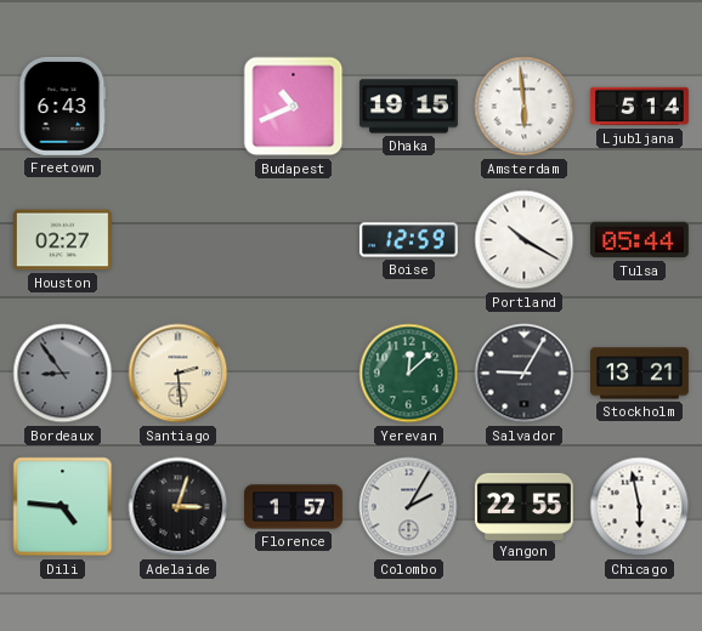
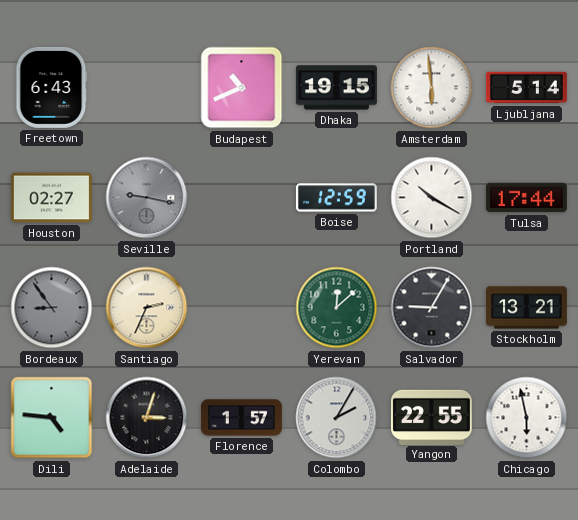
Seville: none -> 9:17 (147, 198)
Tulsa: 05:44 -> 17:44 (526, 198)
Santiago: 2:29 -> 2:34 (147, 308)
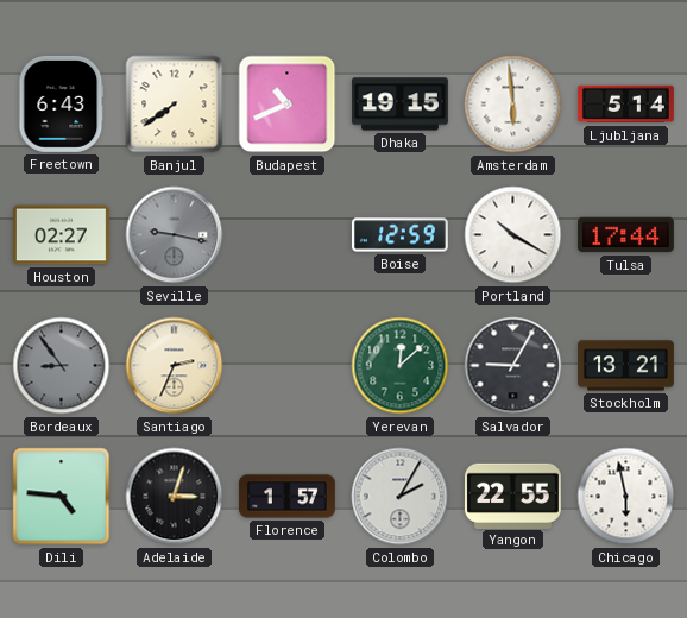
Banjul: none -> 7:39 (175, 105)
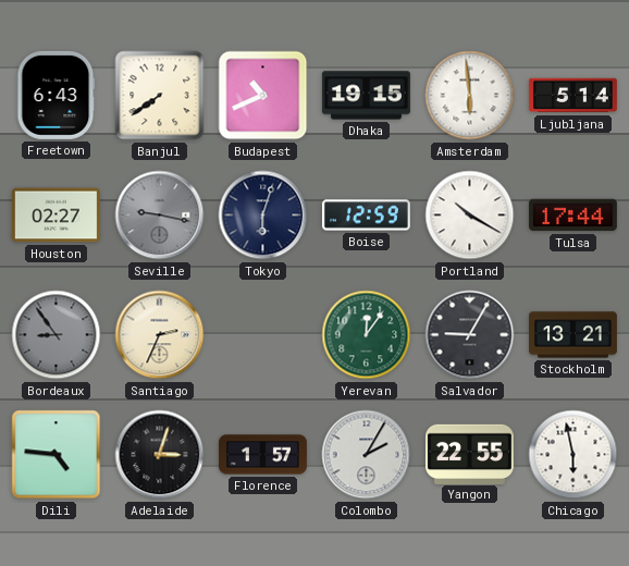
Tokyo: none -> 6:03 (263, 216)
Yerevan: 12:08 -> 12:06 (367, 335)
